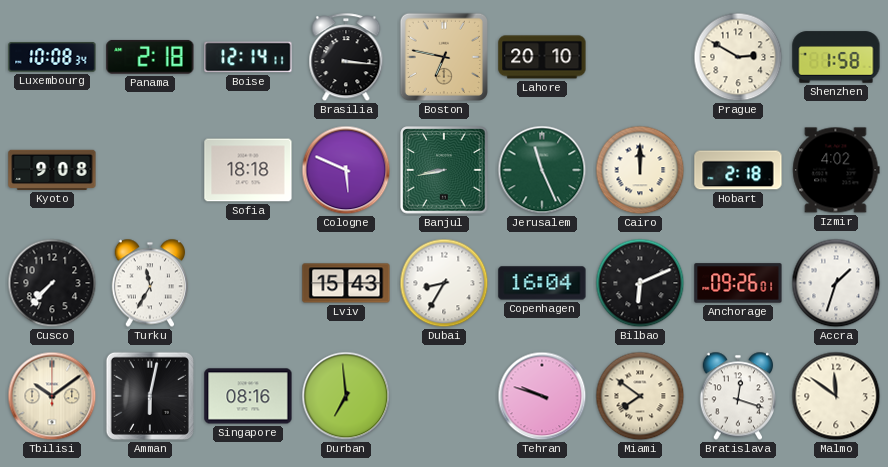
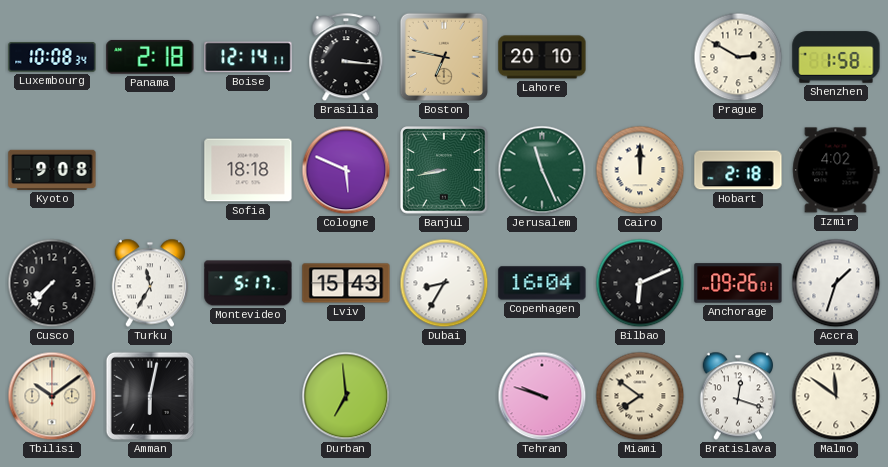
Montevideo: none -> 5:17 (248, 283)
Singapore: 08:16 -> none (248, 396)
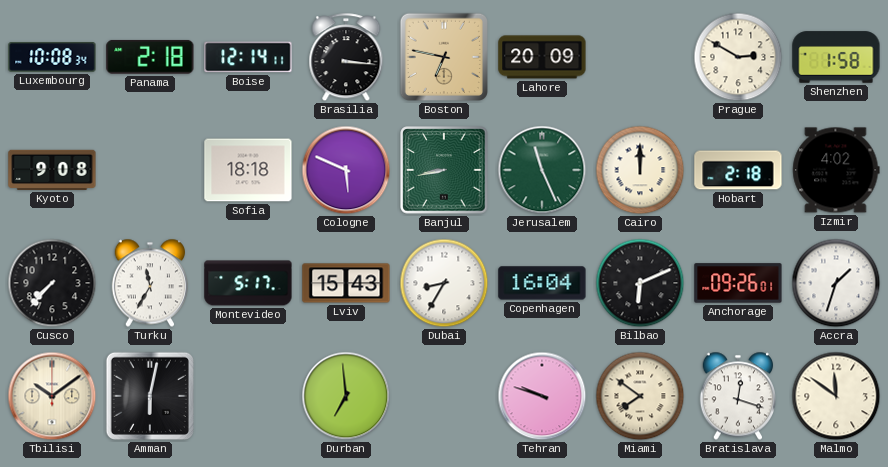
Lahore: 20:10 -> 20:09 (542, 57)
